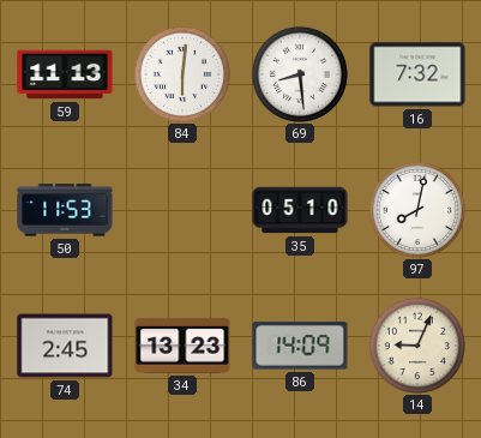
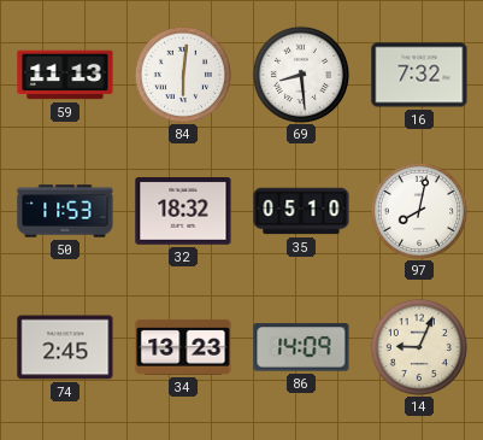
32: none -> 18:32 (183, 211)
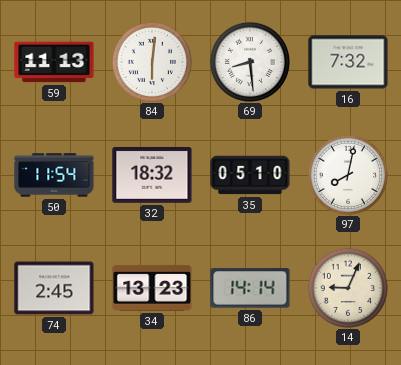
50: 11:53 -> 11:54 (54, 175)
86: 14:09 -> 14:14 (250, 288)
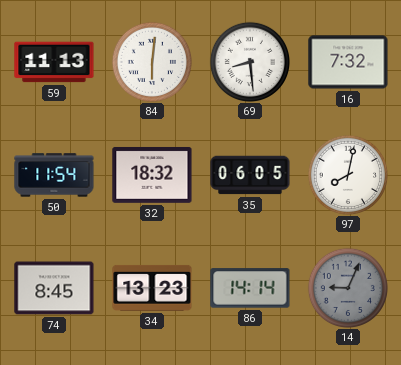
35: 05:10 -> 06:05 (250, 175)
74: 2:45 -> 8:45 (54, 288)
14 dial: cream -> grey (347, 287)
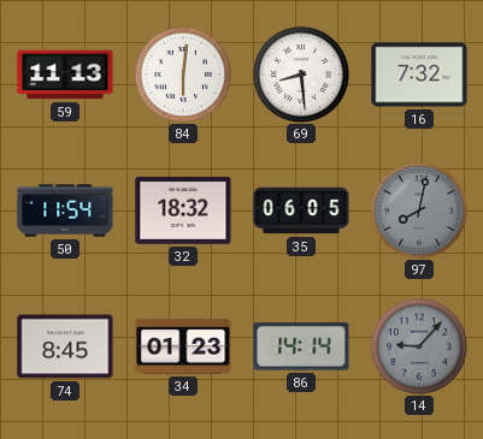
97 dial: white -> grey (418, 209)
34: 13:23 -> 01:23 (183, 346)
14: 9:04 -> 9:07 (418, 345)
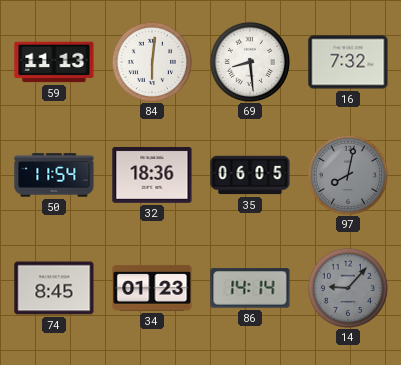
32: 18:32 -> 18:36 (152, 175)
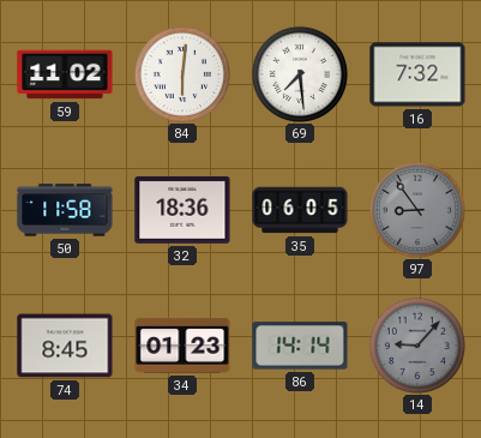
59: 11:13 -> 11:02 (65, 74)
69: 8:29 -> 7:29 (299, 73)
50: 11:54 -> 11:58 (65, 210)
97: 8:02 -> 8:54 (416, 209)
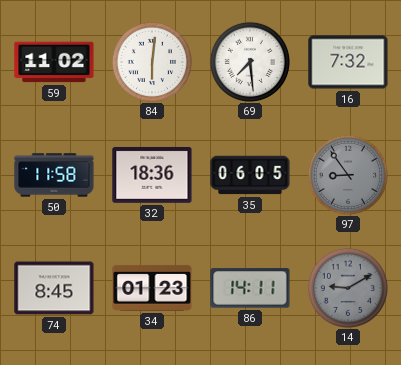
86: 14:14 -> 14:11 (250, 288)
14: 9:07 -> 9:10 (347, 287)
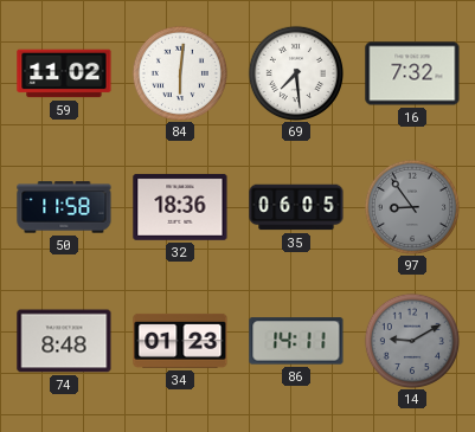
74: 8:45 -> 8:48 (64, 341)
